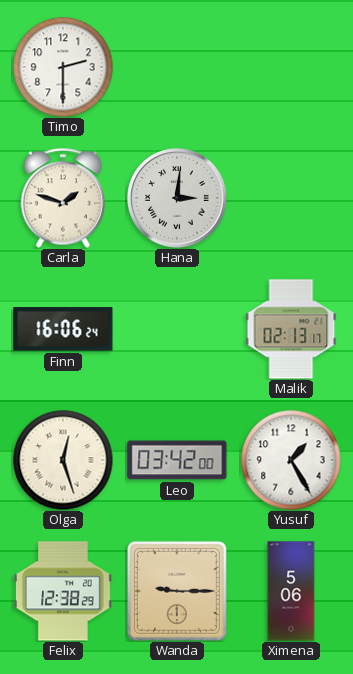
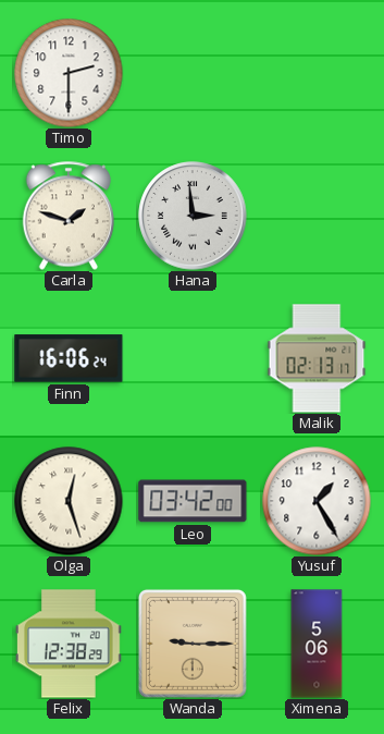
Hana: 3:01 -> 2:59 (193, 216)
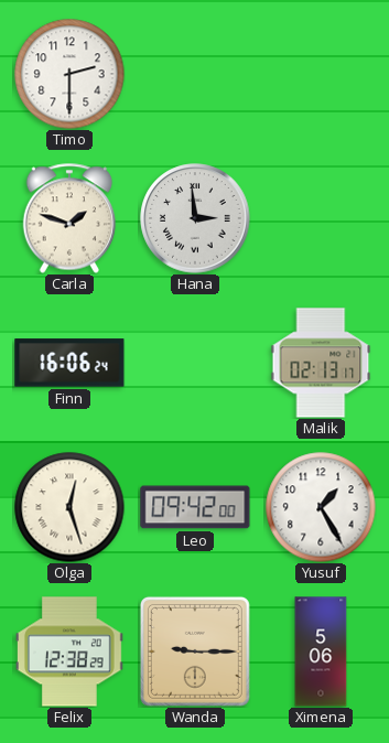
Leo: 03:42 -> 09:42 (195, 507)
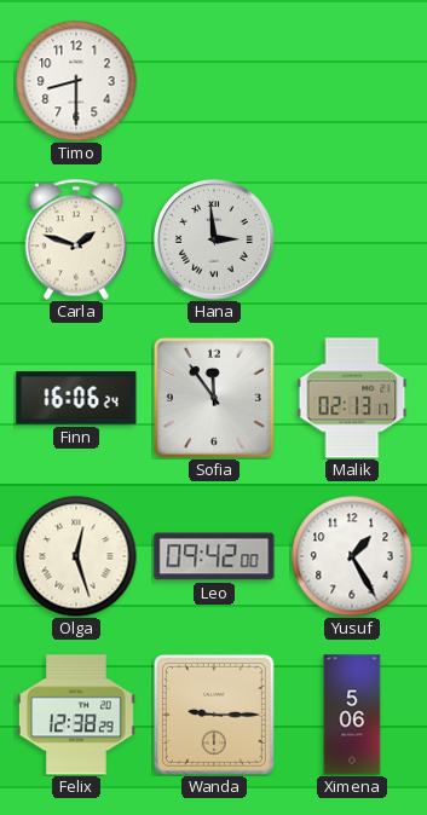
Timo: 2:30 -> 8:30 (76, 81)
Sofia: none -> 11:54 (214, 398)
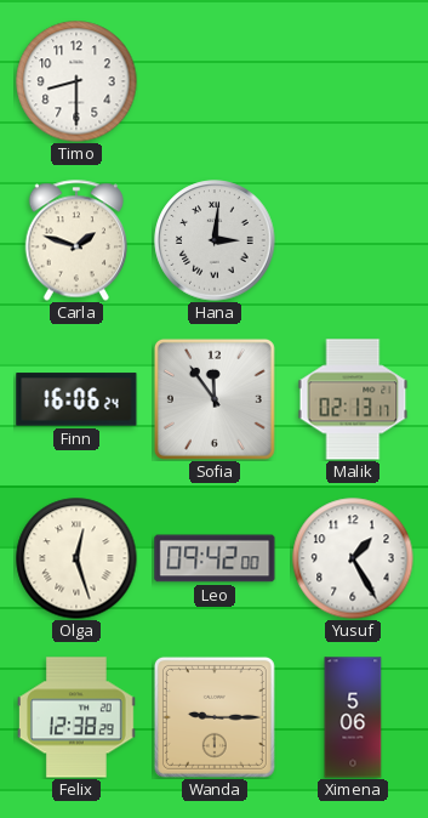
Hana: 2:59 -> 3:01 (215, 240)
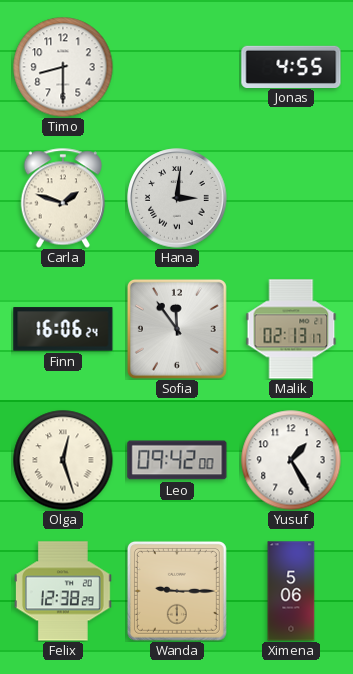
Jonas: none -> 4:55 (291, 66)
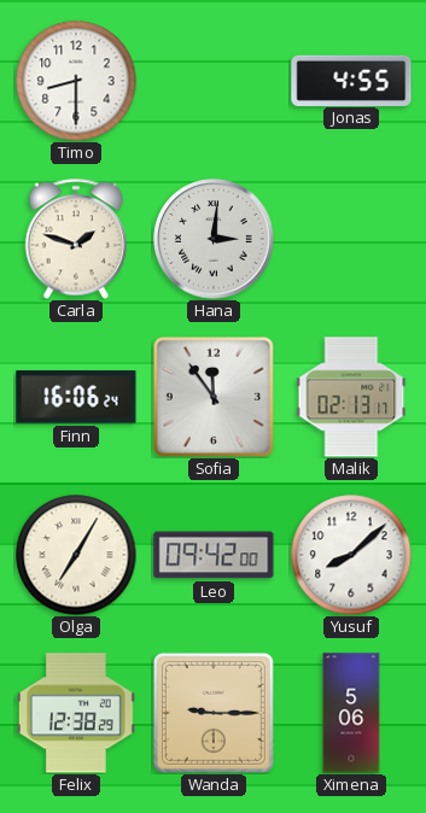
Olga: 12:27 -> 7:05 (76, 555)
Yusuf: 1:25 -> 8:08 (351, 555)
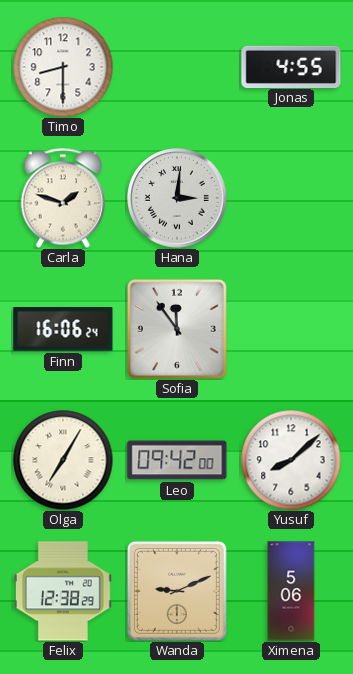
Malik: 02:13 -> none (351, 397)
Wanda: 9:15 -> 9:11 (177, 591)
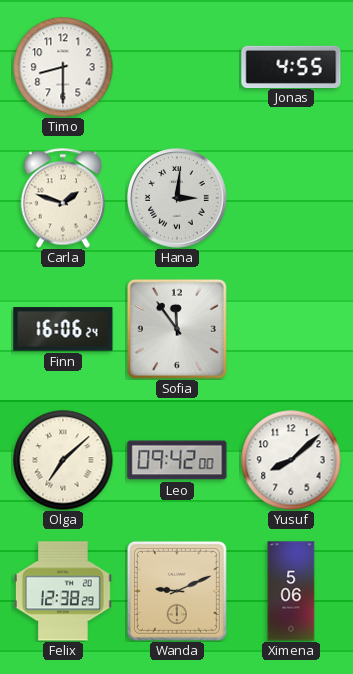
Olga: 7:05 -> 7:08 (63, 460)
